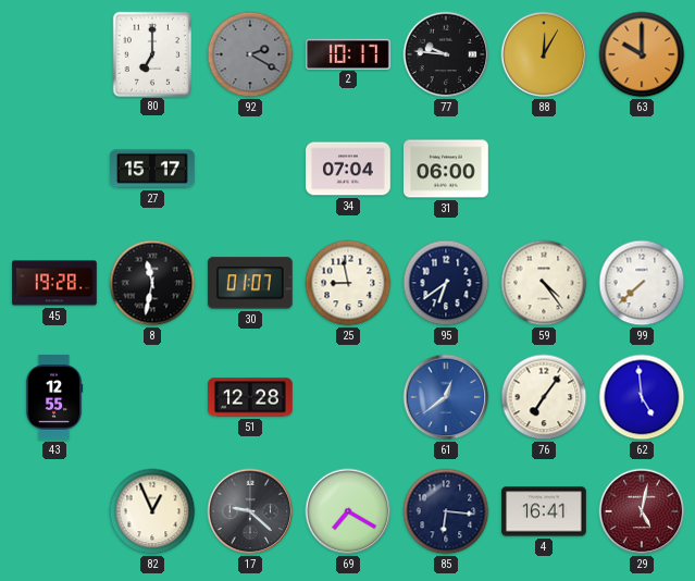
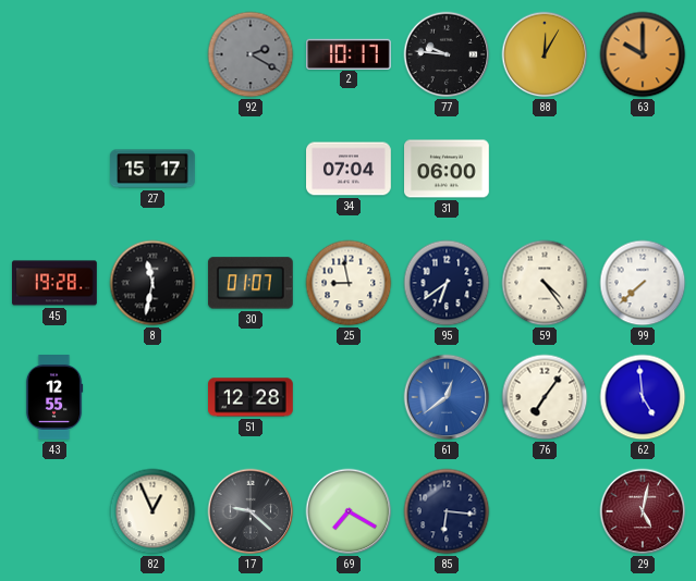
80: 7:00 -> none (151, 53)
4: 16:41 -> none (545, 511)
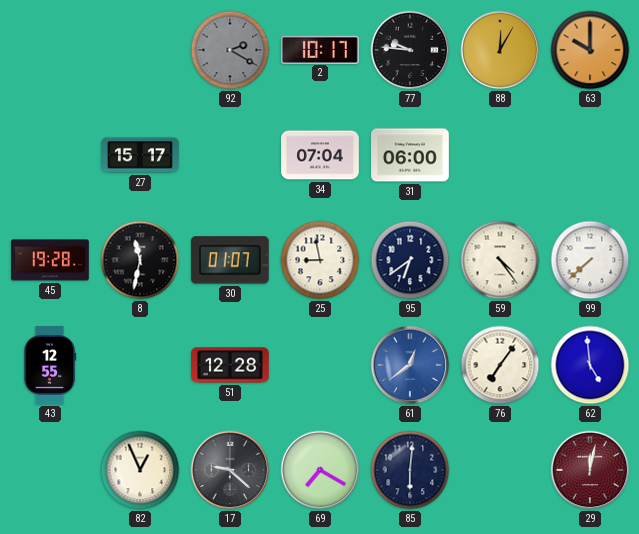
85: 6:16 -> 6:01 (410, 470)
29: 5:02 -> 12:02 (590, 470)
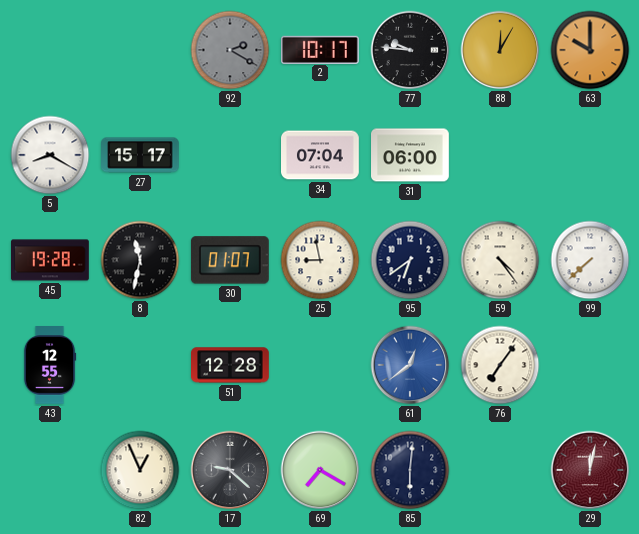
5: none -> 8:20 (50, 155)
62: 4:59 -> none (590, 365)
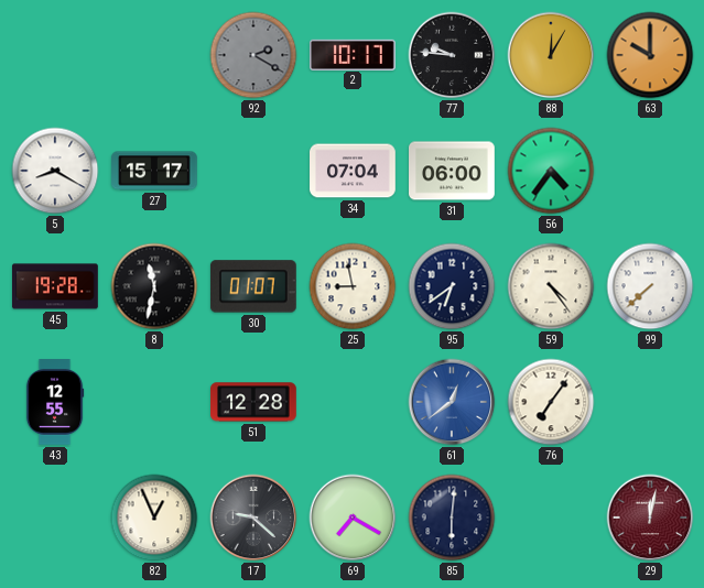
56: none -> 4:36 (551, 171)
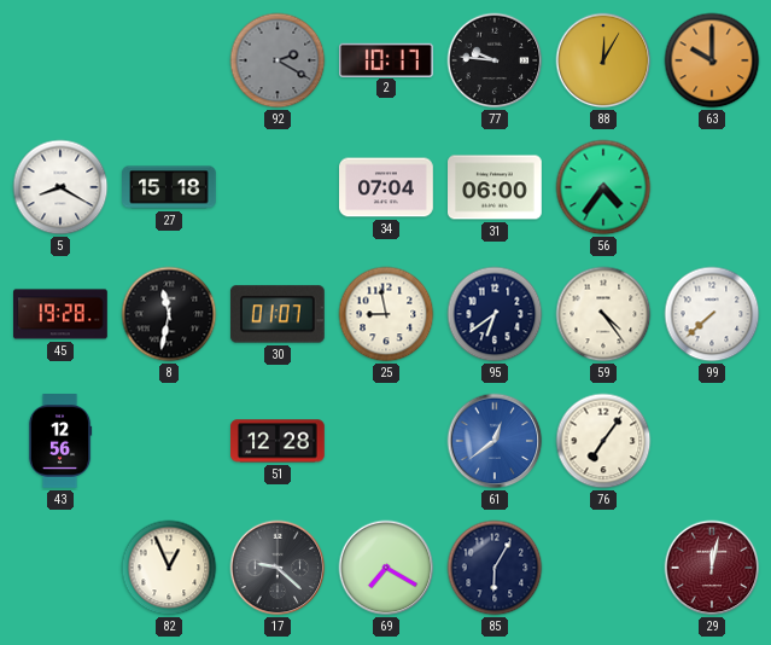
27: 15:17 -> 15:18 (170, 187)
43: 12:55 -> 12:56 (60, 442)
85: 6:01 -> 6:05 (495, 568)
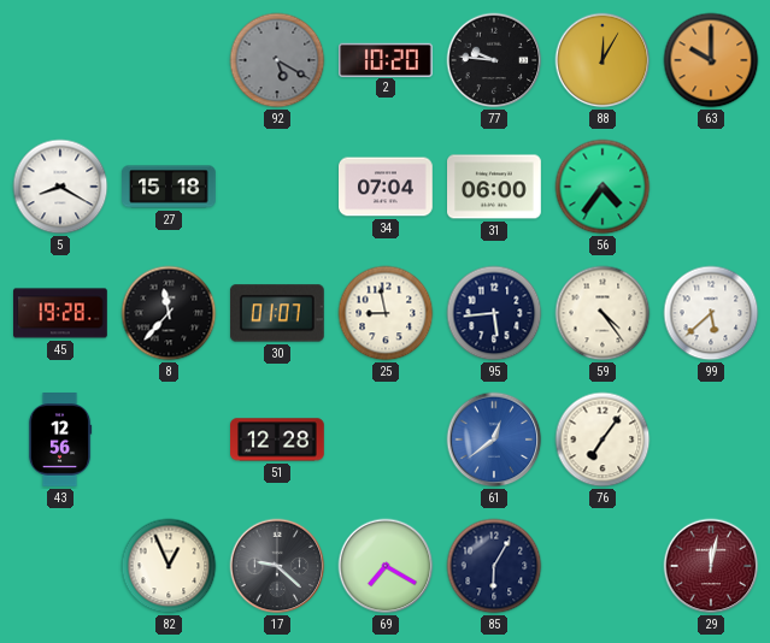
92: 2:20 -> 5:20 (277, 60)
2: 10:17 -> 10:20 (387, 59)
8: 11:32 -> 11:37 (169, 313)
95: 6:39 -> 5:44 (494, 313)
99: 7:38 -> 5:38 (711, 313)
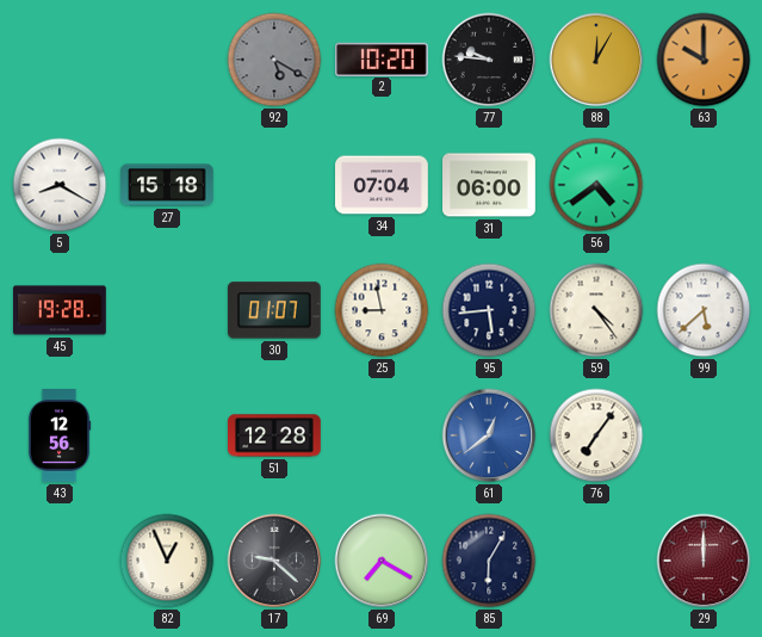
56: 4:36 -> 4:39 (596, 185)
8: 11:37 -> none (169, 313)
29: 12:02 -> 12:00 (704, 561)
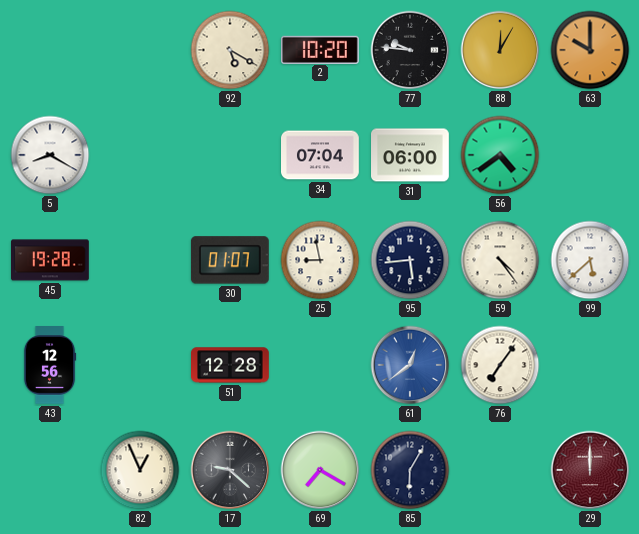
92 dial: grey -> cream (230, 50)
27: 15:18 -> none (168, 185)
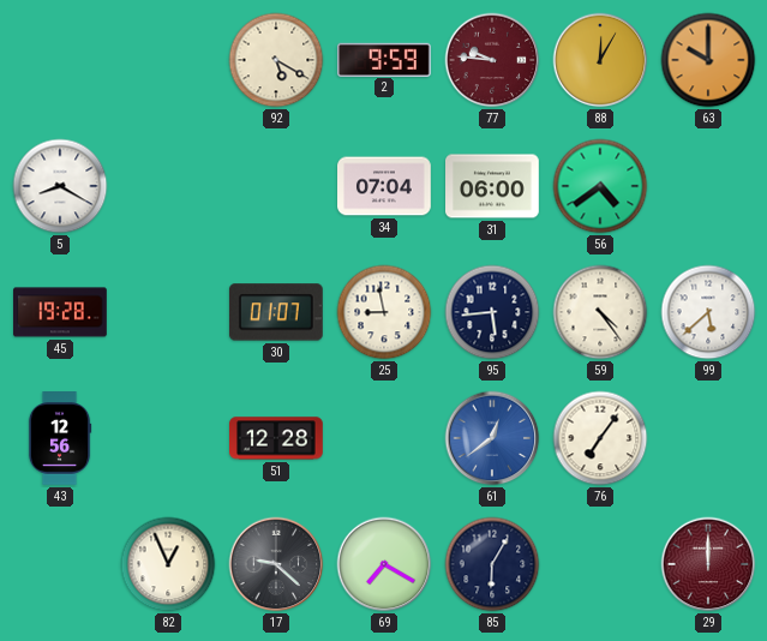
2: 10:20 -> 9:59 (385, 59)
77 dial: black -> burgundy (492, 60)
